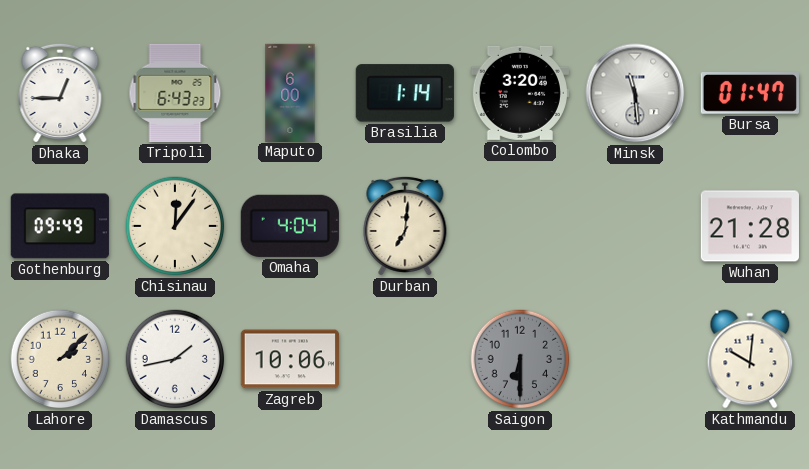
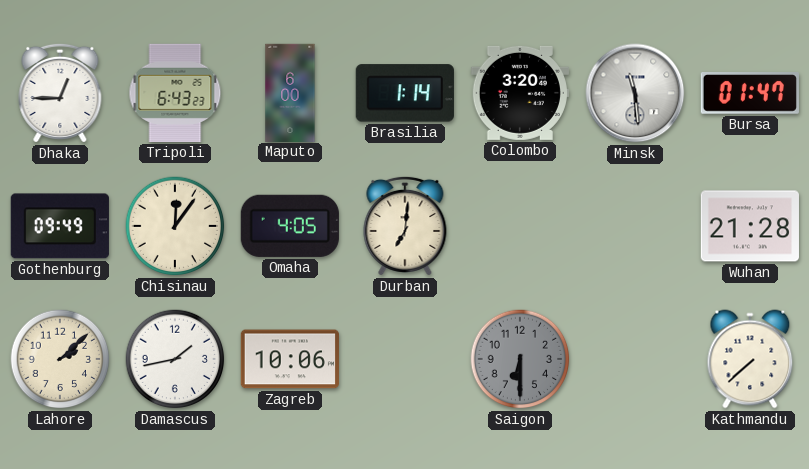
Omaha: 4:04 -> 4:05 (290, 226)
Kathmandu: 10:01 -> 7:38 (750, 359)
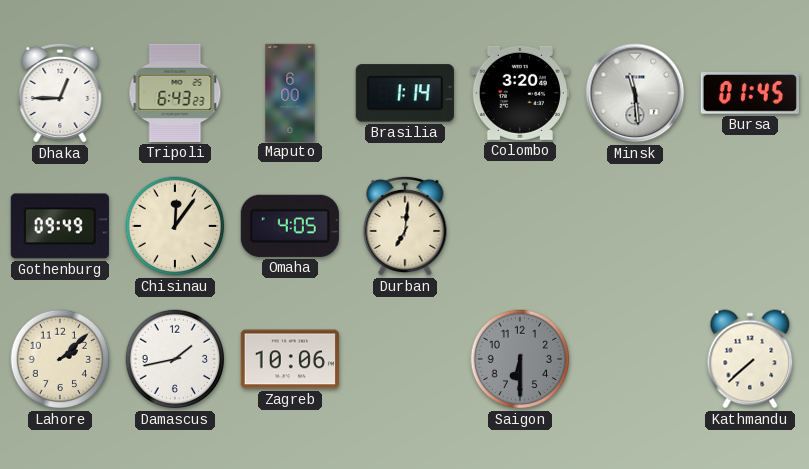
Bursa: 01:47 -> 01:45 (750, 94)
Wuhan: 21:28 -> none (750, 226)
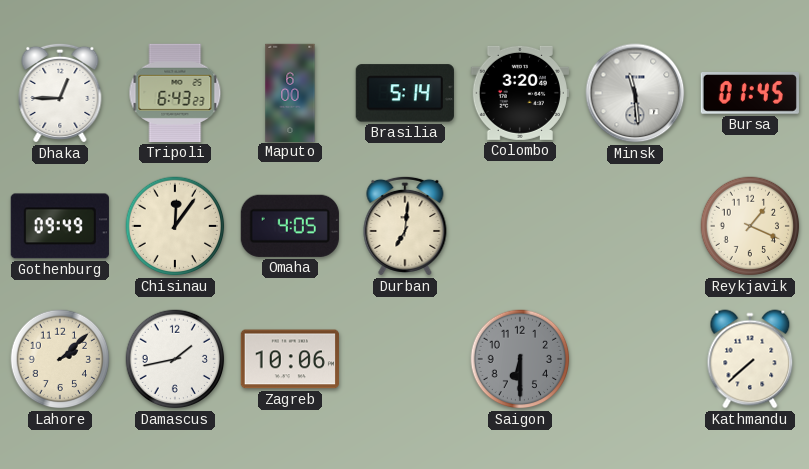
Brasilia: 1:14 -> 5:14 (405, 93)
Reykjavik: none -> 1:19 (750, 226)
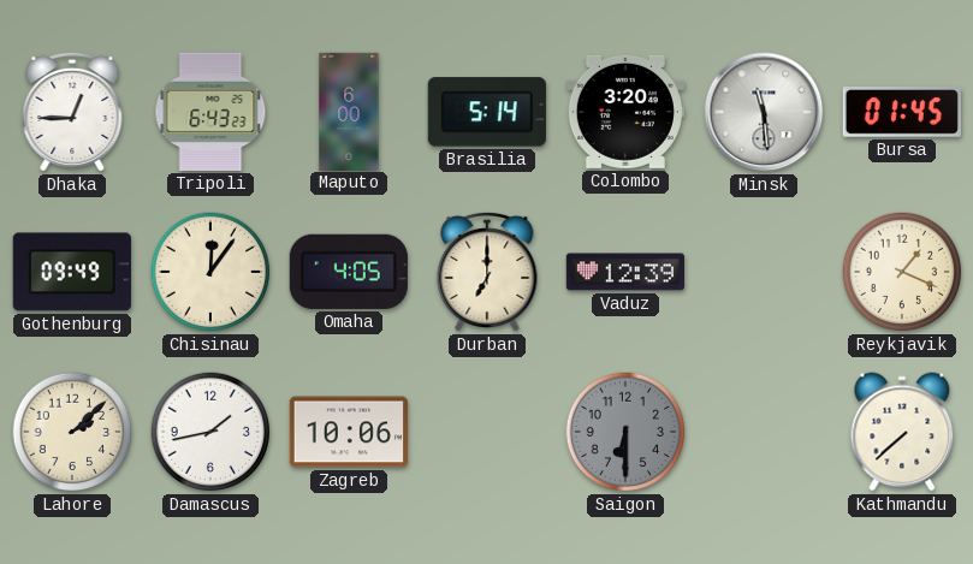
Durban: 7:01 -> 7:00 (487, 272)
Vaduz: none -> 12:39 (624, 272)
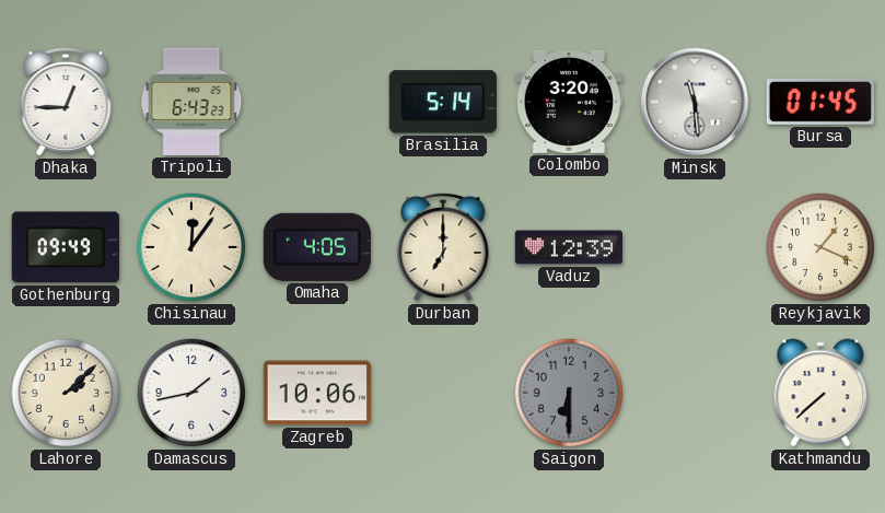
Maputo: 6:00 -> none (349, 111)
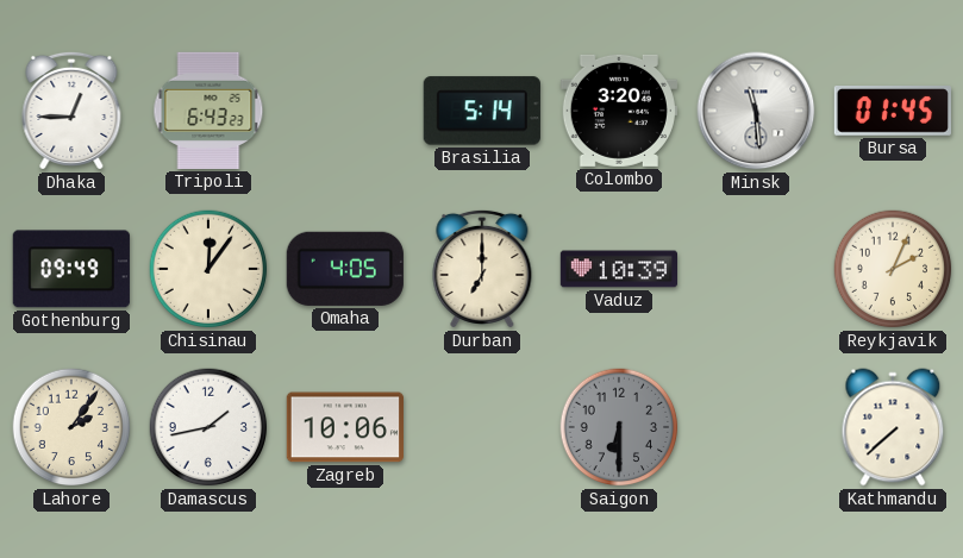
Vaduz: 12:39 -> 10:39 (618, 269)
Reykjavik: 1:19 -> 2:04 (893, 269)
Lahore: 2:08 -> 2:06 (71, 427)
